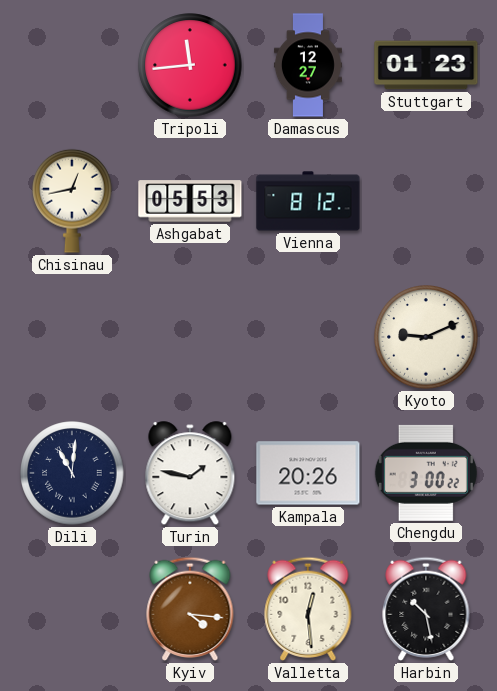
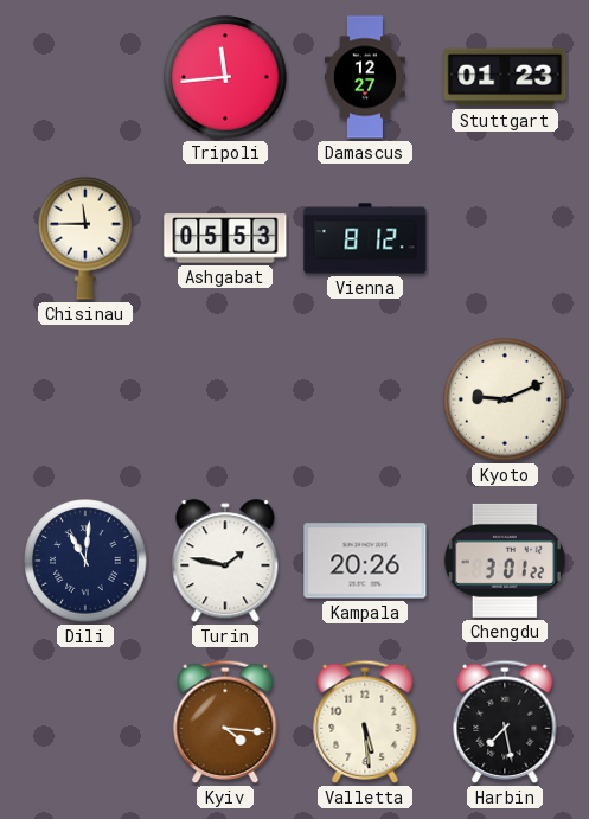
Chisinau: 12:43 -> 11:45 (85, 238)
Chengdu: 3:00 -> 3:01 (505, 561)
Valletta: 12:29 -> 5:29 (365, 722)
Harbin: 10:28 -> 7:28 (505, 722)
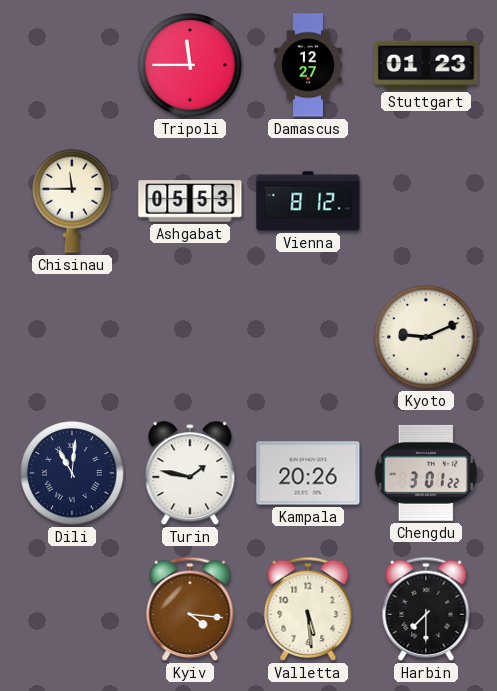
Tripoli: 11:44 -> 11:45 (190, 65)
Harbin: 7:28 -> 7:30 (426, 609)
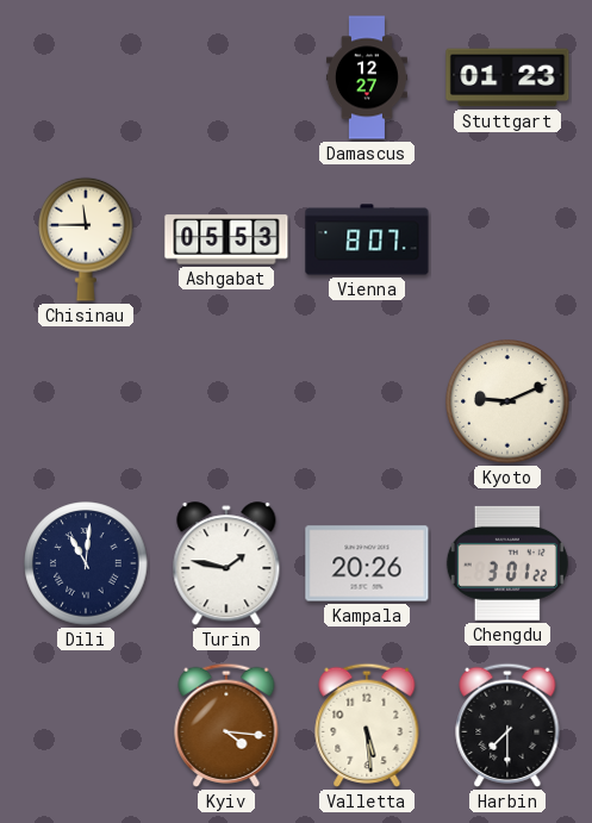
Tripoli: 11:45 -> none (190, 65)
Vienna: 8:12 -> 8:07 (367, 239)
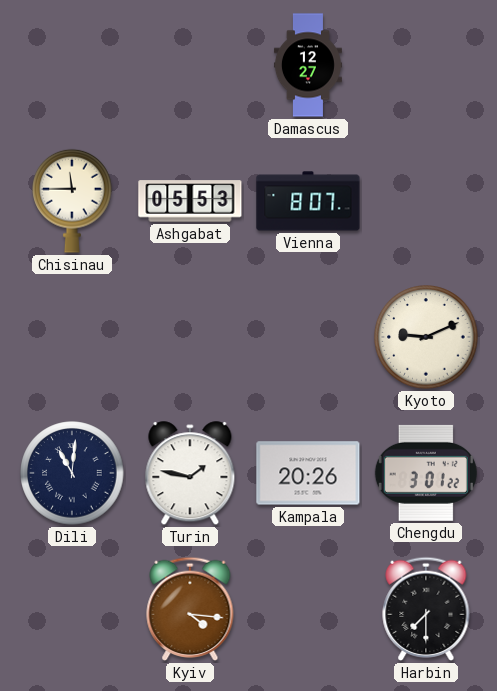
Stuttgart: 01:23 -> none (507, 77)
Valletta: 5:29 -> none (367, 725)
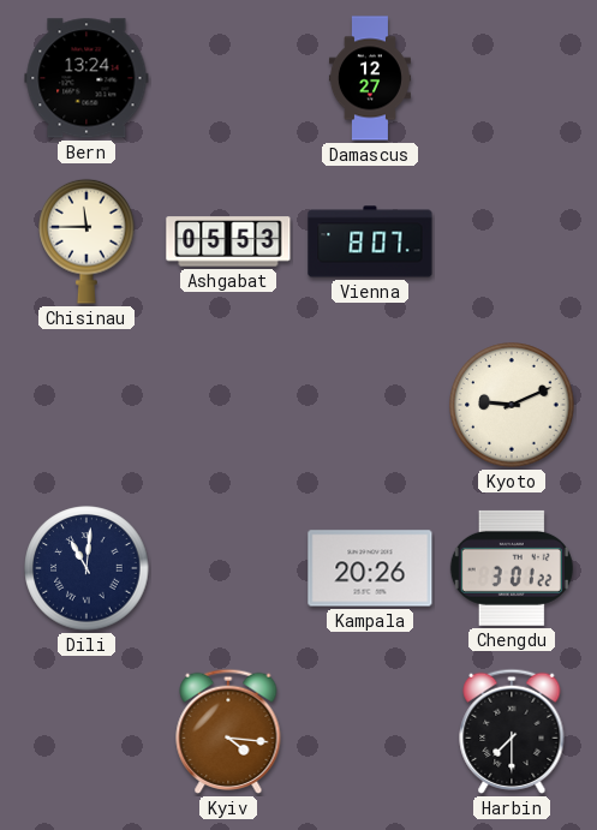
Bern: none -> 13:24 (86, 78)
Turin: 1:47 -> none (190, 474)
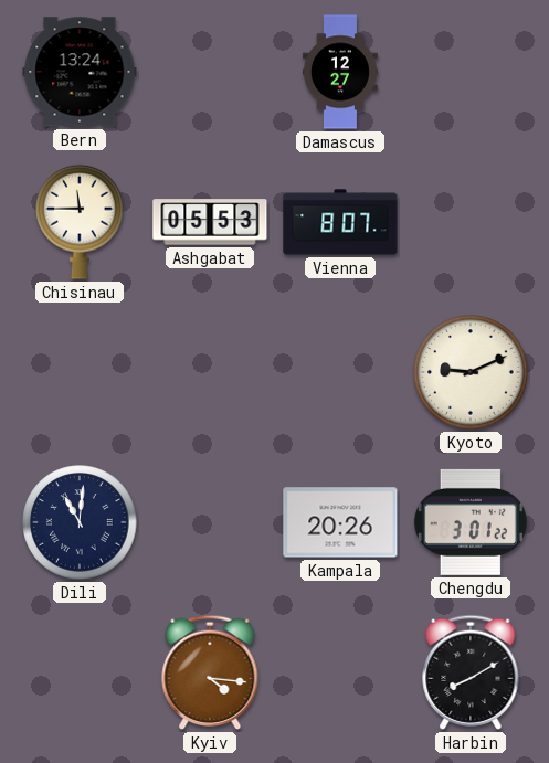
Harbin: 7:30 -> 8:10 (471, 672)
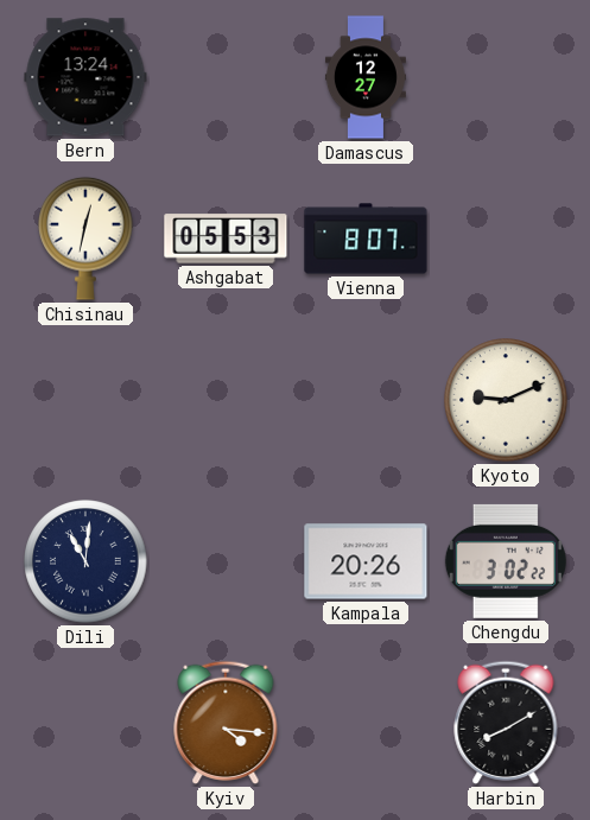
Chisinau: 11:45 -> 12:32 (85, 239)
Chengdu: 3:01 -> 3:02 (506, 561)
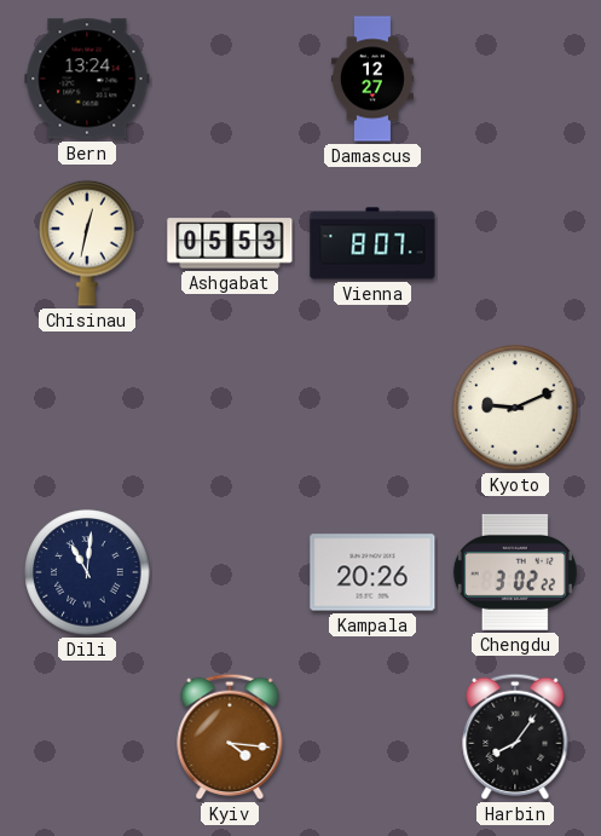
Harbin: 8:10 -> 8:06 (515, 737)
